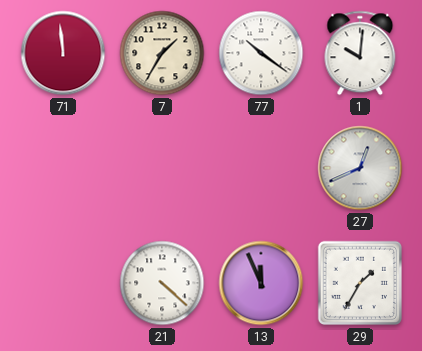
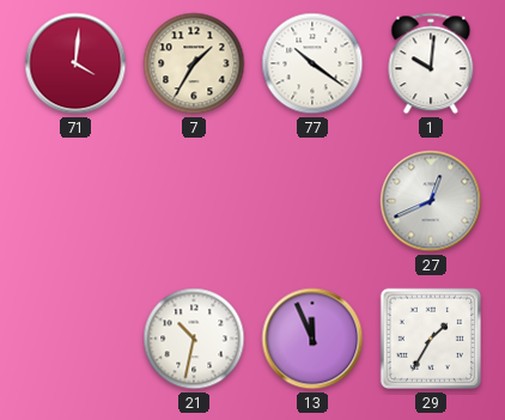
71: 11:59 -> 4:01 (75, 63)
21: 4:22 -> 10:32 (194, 339)
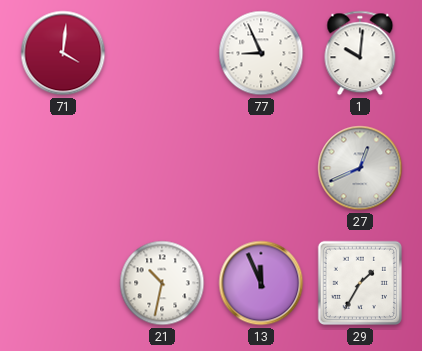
7: 1:35 -> none (194, 63)
77: 10:21 -> 8:56 (261, 53)
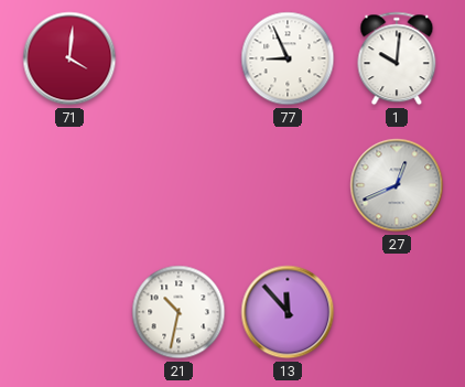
13: 11:56 -> 11:53 (288, 312)
29: 1:35 -> none (360, 283)
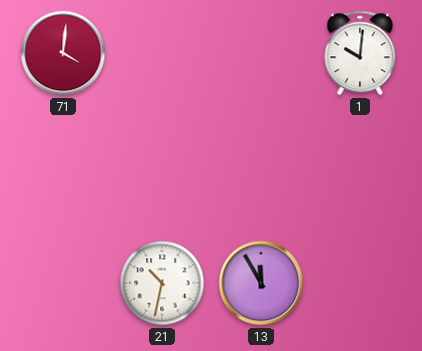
77: 8:56 -> none (288, 58)
27: 12:41 -> none (397, 185)
13: 11:53 -> 11:55 (261, 283)
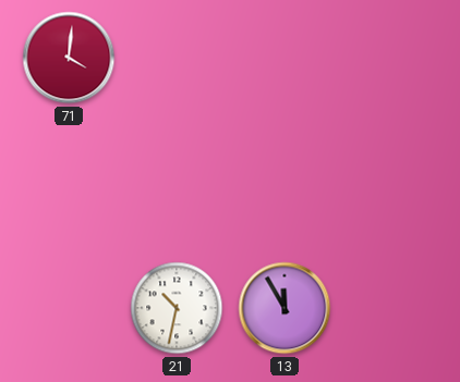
1: 10:01 -> none (360, 53)
